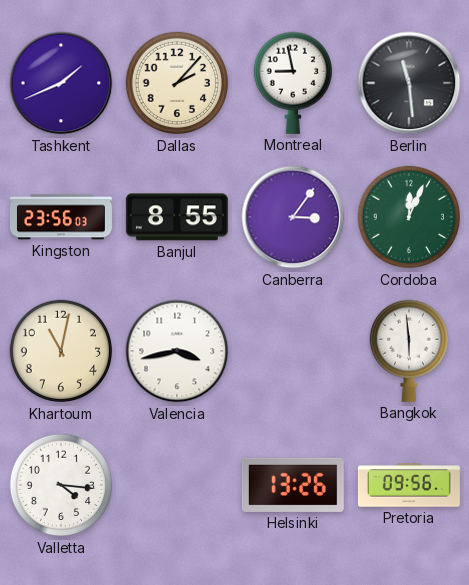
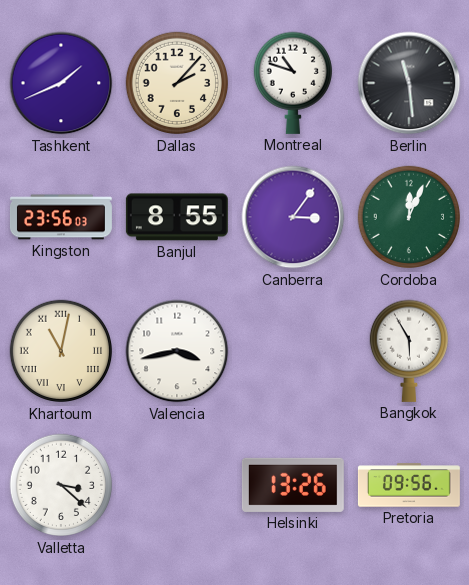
Montreal: 8:58 -> 10:48 (292, 83)
Khartoum numerals: Arabic -> Roman (61, 351)
Bangkok: 5:59 -> 5:55 (408, 351)
Valletta: 4:16 -> 3:22 (61, 485)
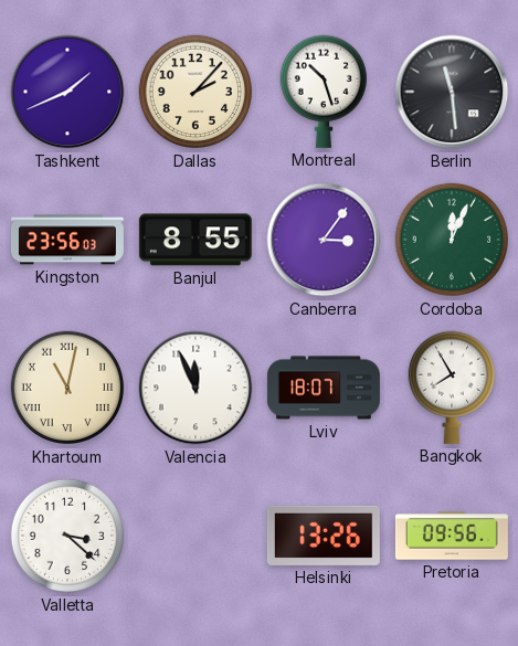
Montreal: 10:48 -> 10:27 (323, 92)
Valencia: 3:43 -> 11:56 (195, 388)
Lviv: none -> 18:07 (324, 388)
Bangkok: 5:55 -> 7:55 (451, 388)
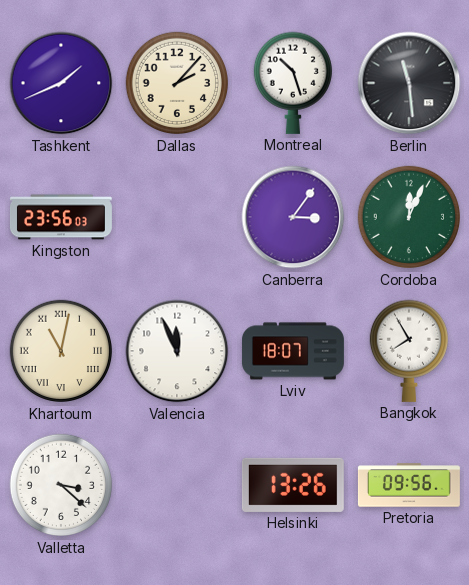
Banjul: 8:55 -> none (195, 240)
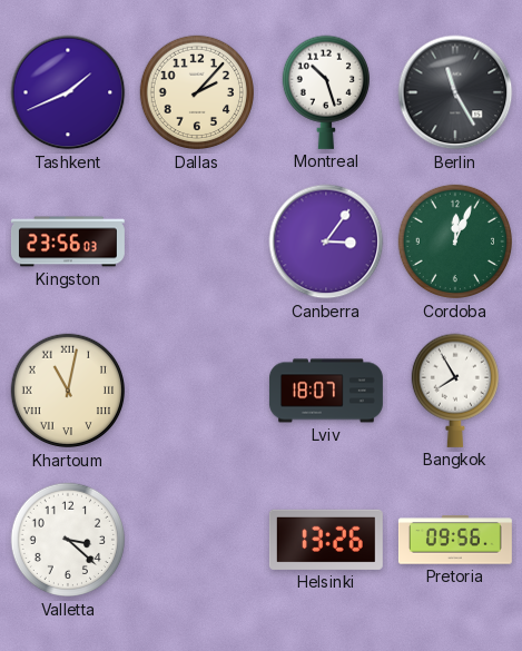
Berlin: 11:29 -> 11:25 (455, 92)
Valencia: 11:56 -> none (177, 351)
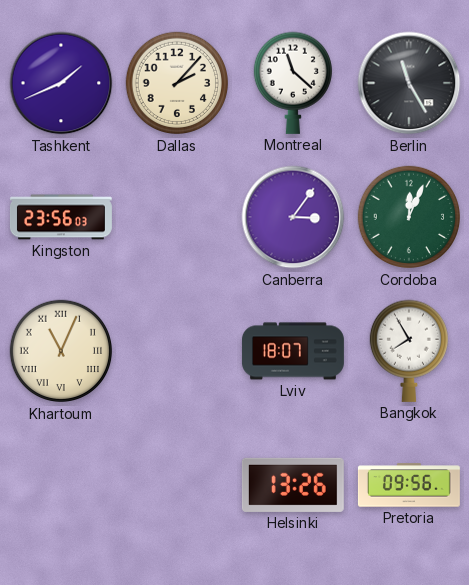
Montreal: 10:27 -> 11:22 (292, 83)
Khartoum: 11:02 -> 11:04 (61, 351)
Valletta: 3:22 -> none (68, 540)
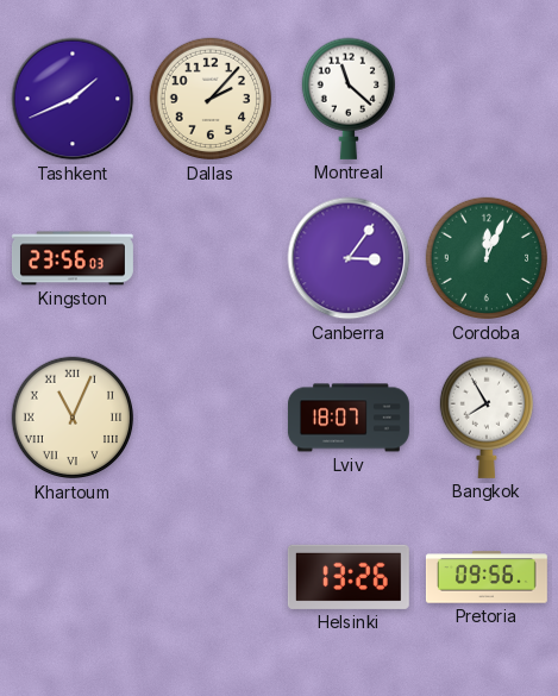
Berlin: 11:25 -> none (409, 83)
